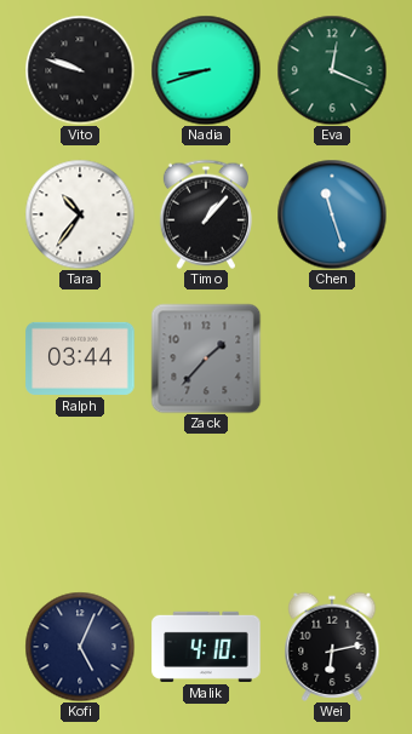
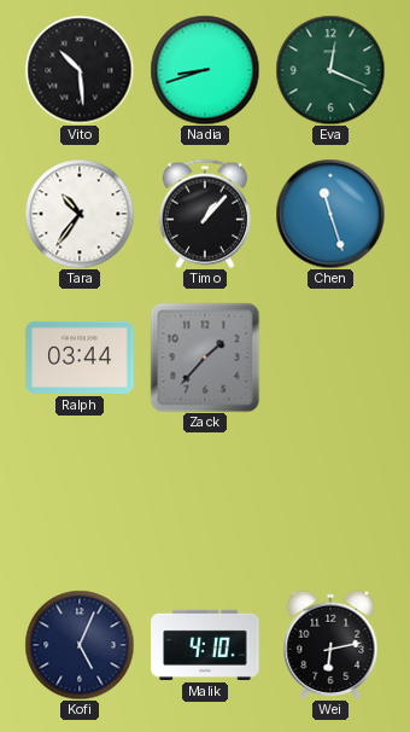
Vito: 9:48 -> 10:29 (80, 70)
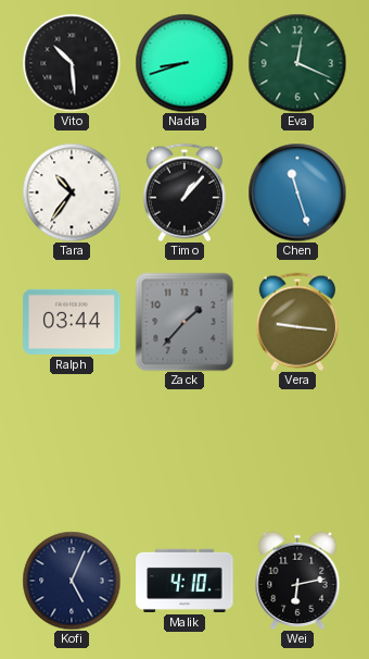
Vera: none -> 9:16 (297, 322)
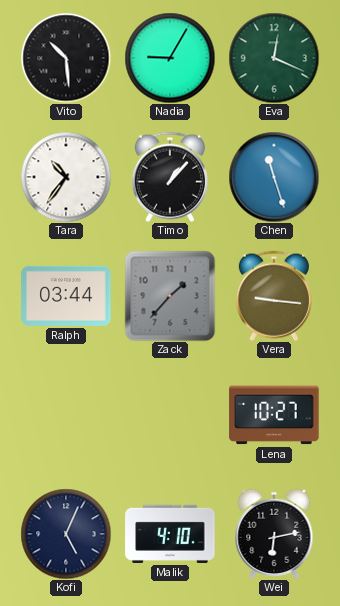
Nadia: 8:42 -> 9:05 (170, 58)
Lena: none -> 10:27 (274, 415)
